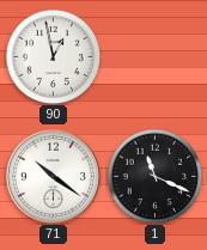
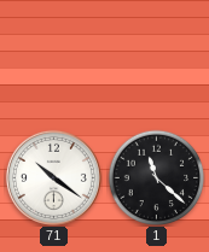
90: 12:58 -> none (53, 56)
1: 11:19 -> 11:22 (156, 177)
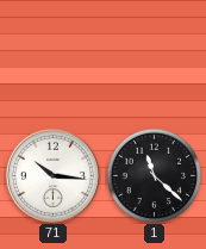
71: 10:21 -> 10:16 (52, 175)
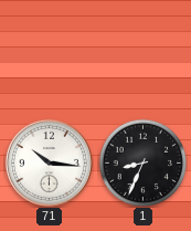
1: 11:22 -> 8:34 (142, 162)
